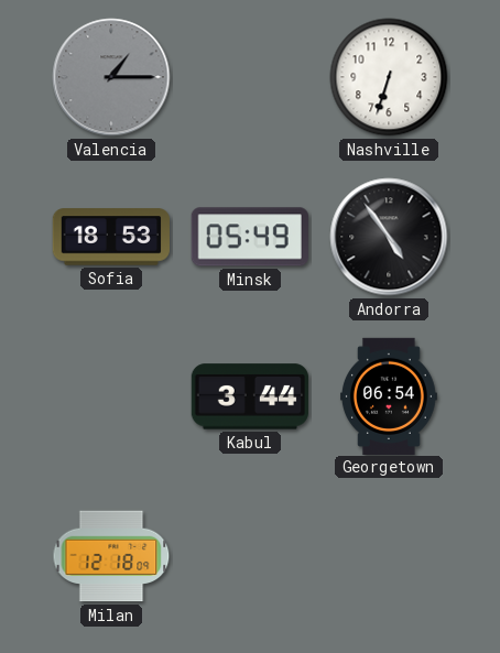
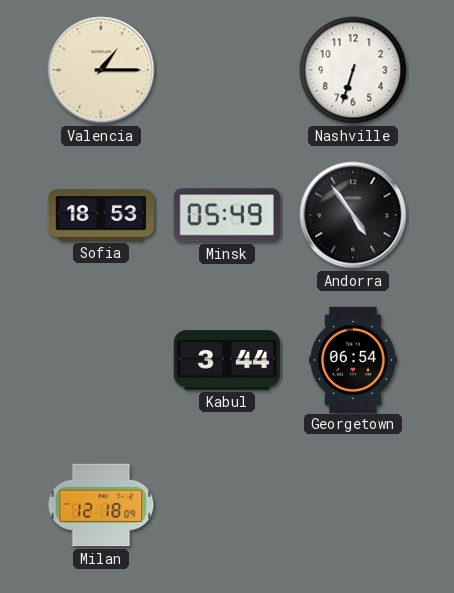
Valencia dial: grey -> cream (101, 70)
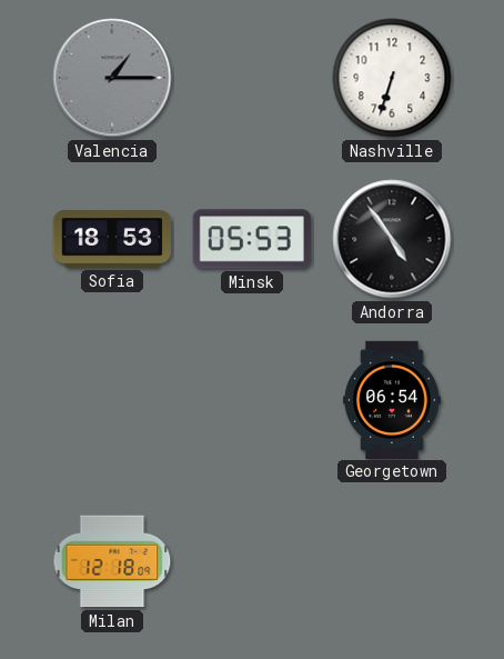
Valencia dial: cream -> grey (112, 78)
Minsk: 05:49 -> 05:53 (252, 239)
Kabul: 3:44 -> none (227, 360)
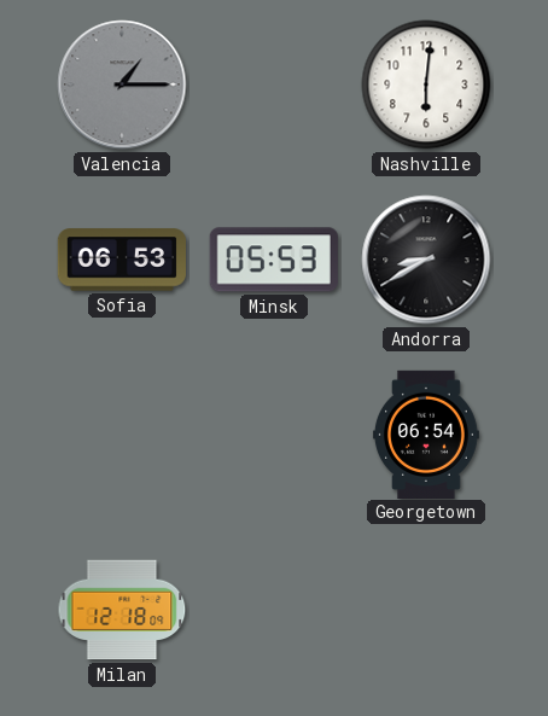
Nashville: 6:33 -> 6:01 (426, 85)
Sofia: 18:53 -> 06:53 (122, 260)
Andorra: 4:54 -> 8:40 (426, 260)
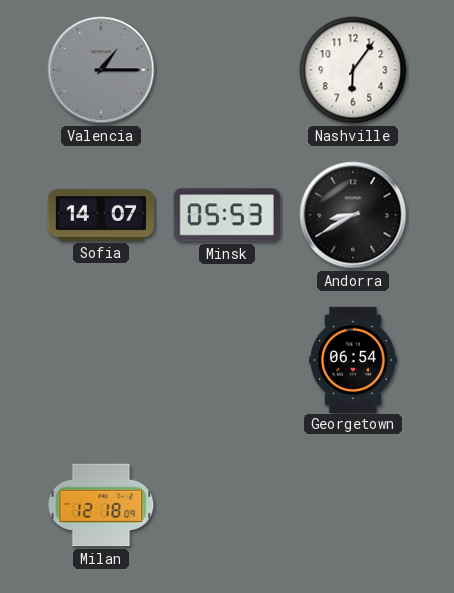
Nashville: 6:01 -> 6:06 (353, 70)
Sofia: 06:53 -> 14:07 (101, 215)
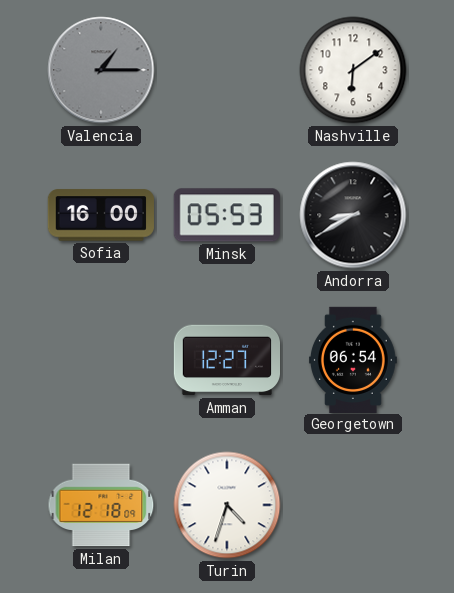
Nashville: 6:06 -> 6:09 (353, 70)
Sofia: 14:07 -> 16:00 (101, 215)
Amman: none -> 12:27 (226, 360)
Turin: none -> 4:33 (227, 505)
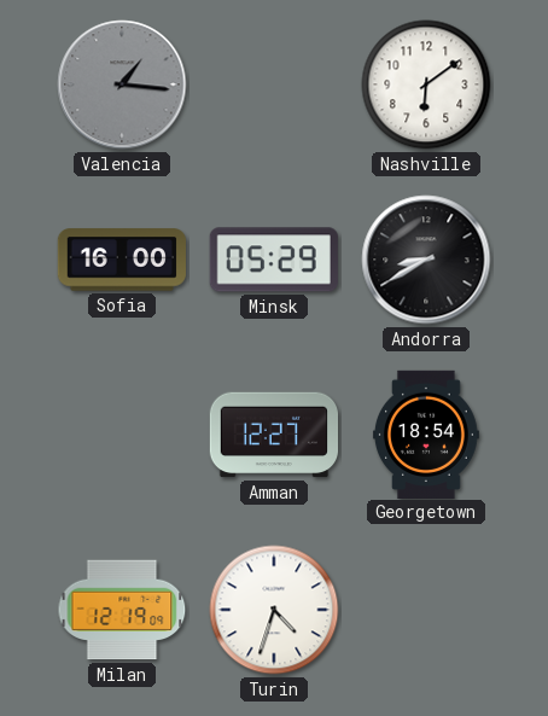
Valencia: 1:15 -> 1:16 (122, 85)
Minsk: 05:53 -> 05:29 (274, 260)
Georgetown: 06:54 -> 18:54 (426, 433)
Milan: 12:18 -> 12:19 (122, 610)
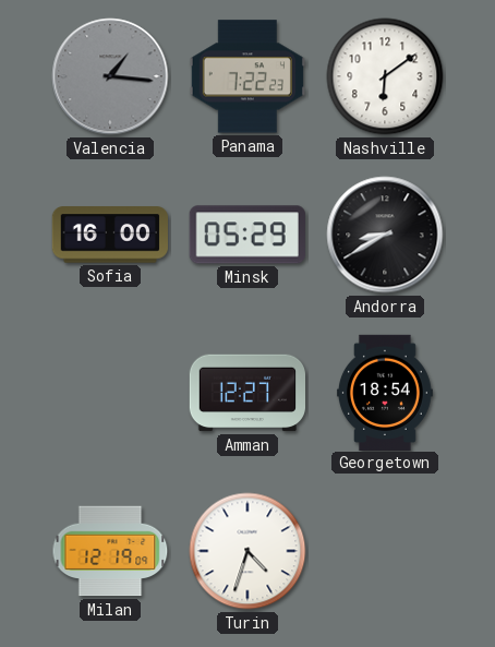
Panama: none -> 7:22 (247, 76)
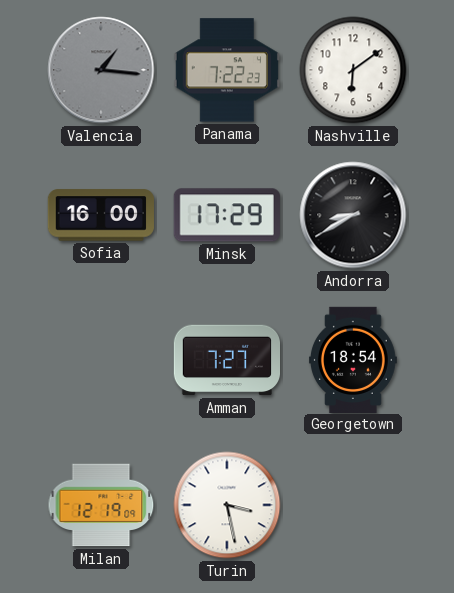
Minsk: 05:29 -> 17:29 (227, 215)
Amman: 12:27 -> 7:27 (226, 360)
Turin: 4:33 -> 3:28 (227, 505)
